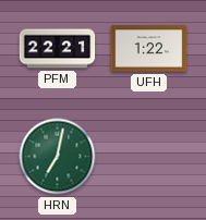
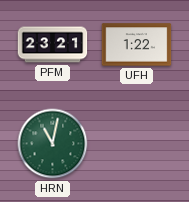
PFM: 22:21 -> 23:21 (53, 45)
HRN: 7:02 -> 11:02 (53, 144)
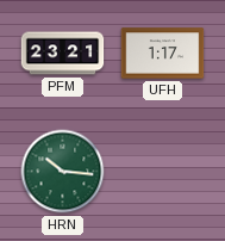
UFH: 1:22 -> 1:17 (163, 54)
HRN: 11:02 -> 10:16 (63, 172)
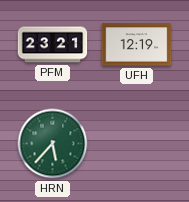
UFH: 1:17 -> 12:19 (137, 45)
HRN: 10:16 -> 5:37 (53, 144)
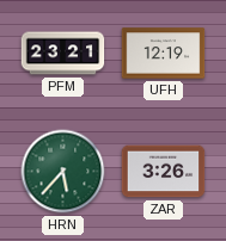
ZAR: none -> 3:26 (164, 172)
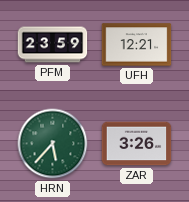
PFM: 23:21 -> 23:59 (53, 45)
UFH: 12:19 -> 12:21 (137, 45)
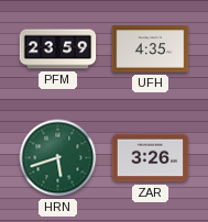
UFH: 12:21 -> 4:35 (151, 49)
HRN: 5:37 -> 5:42 (58, 158)
